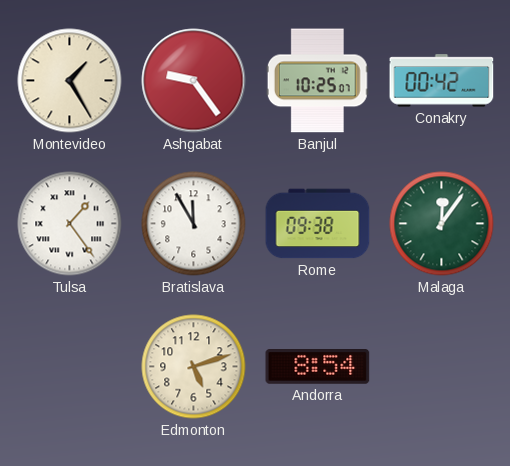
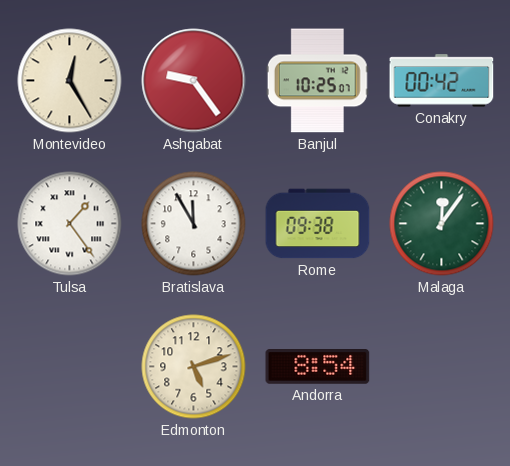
Montevideo: 1:25 -> 12:25 (70, 81)
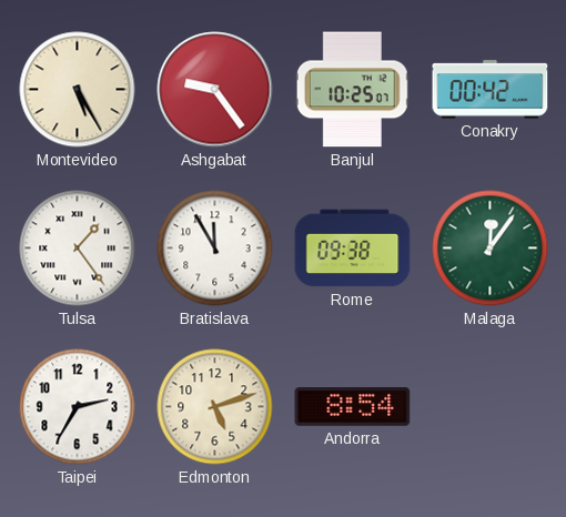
Montevideo: 12:25 -> 5:25 (78, 90)
Taipei: none -> 2:35 (78, 407)
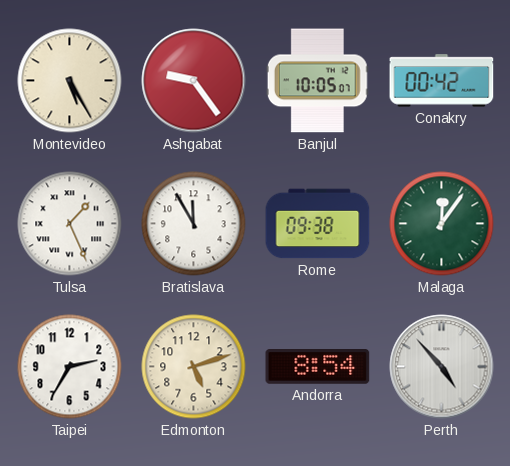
Banjul: 10:25 -> 10:05 (317, 81)
Tulsa: 1:24 -> 1:26 (70, 224)
Perth: none -> 4:53 (442, 367)
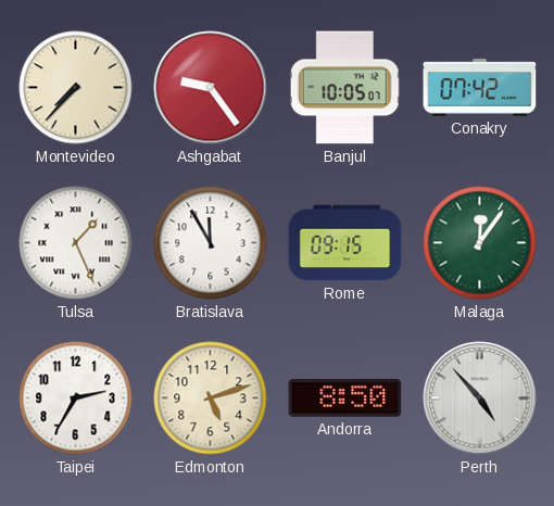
Montevideo: 5:25 -> 7:37 (76, 88)
Conakry: 00:42 -> 07:42 (480, 88)
Rome: 09:38 -> 09:15 (345, 243)
Andorra: 8:54 -> 8:50 (345, 399)
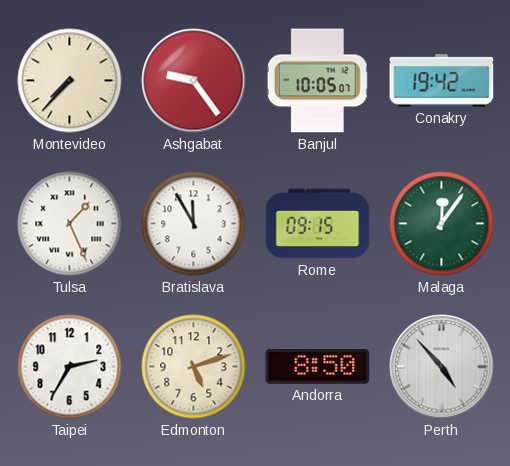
Conakry: 07:42 -> 19:42 (442, 81)
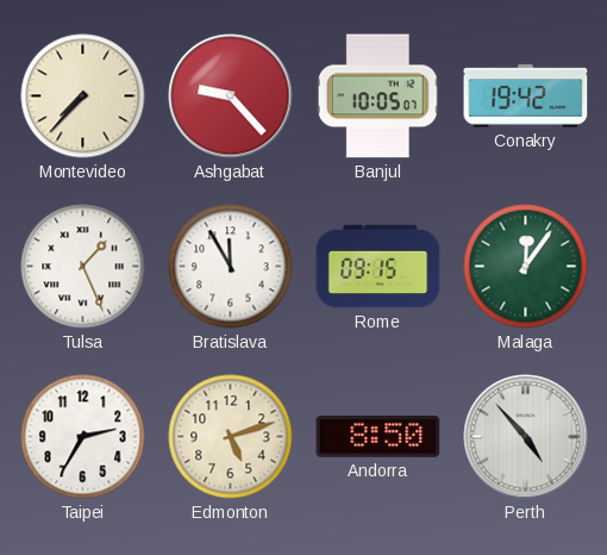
Ashgabat: 9:24 -> 9:23 (231, 96)
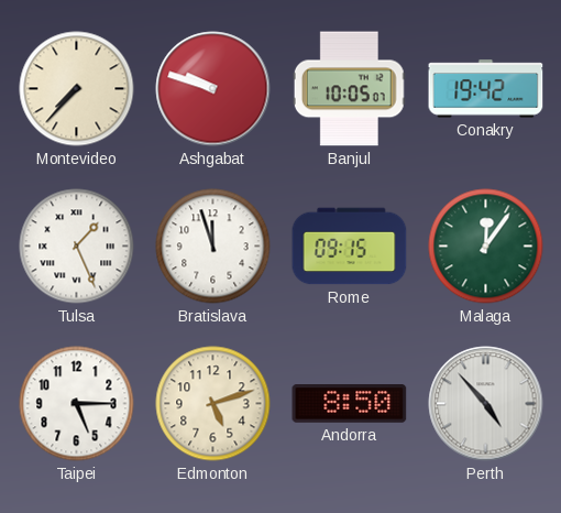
Ashgabat: 9:23 -> 9:48 (213, 89)
Bratislava: 11:55 -> 11:57 (213, 247)
Taipei: 2:35 -> 5:15 (77, 404)
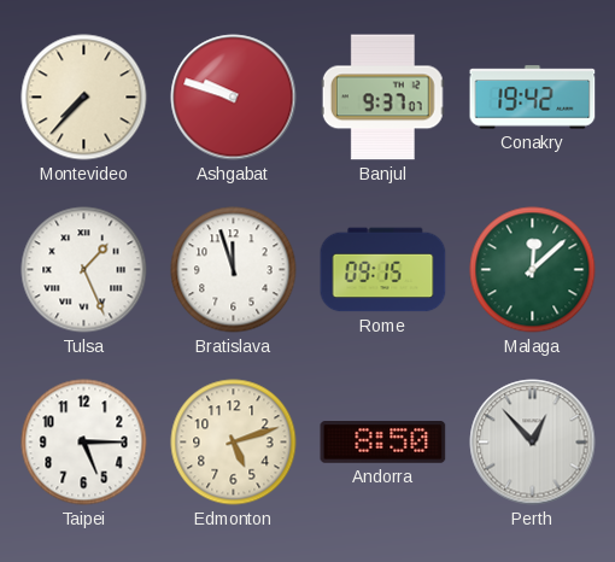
Banjul: 10:05 -> 9:37 (382, 98)
Malaga: 12:06 -> 12:08 (533, 270)
Perth: 4:53 -> 12:53 (533, 443)
